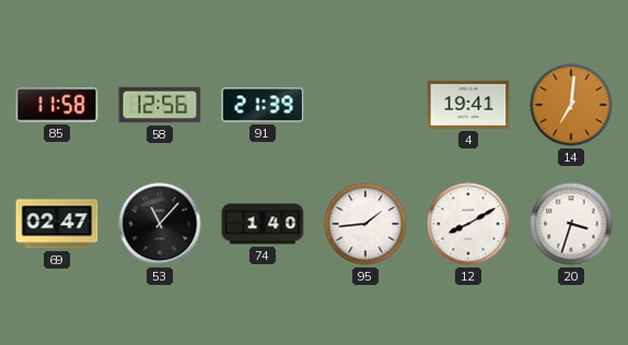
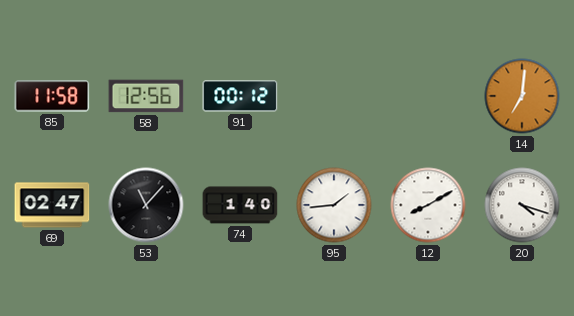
91: 21:39 -> 00:12 (240, 96)
4: 19:41 -> none (468, 105)
20: 3:33 -> 4:18 (522, 205)
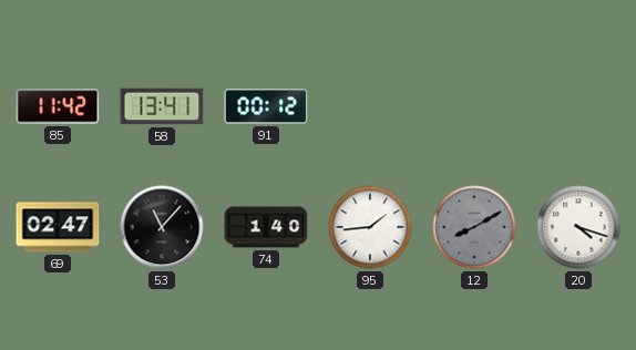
85: 11:58 -> 11:42 (58, 106)
58: 12:56 -> 13:41 (162, 106)
14: 7:01 -> none (522, 96)
12 dial: white -> grey (474, 227)
